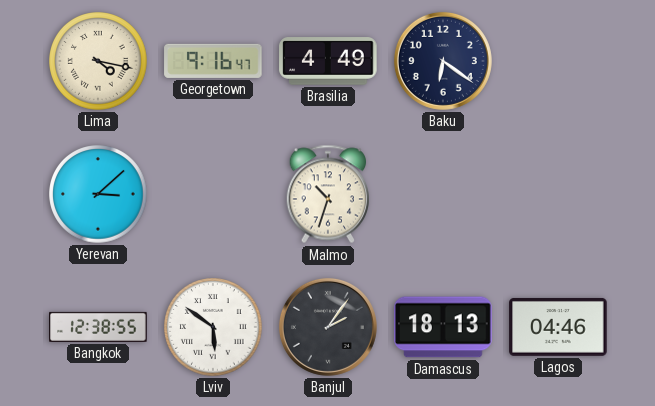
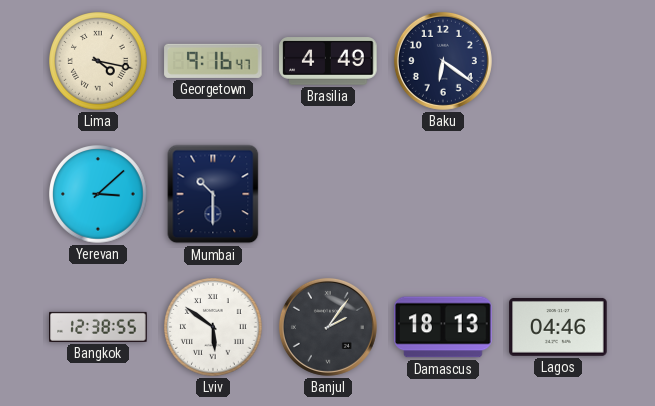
Mumbai: none -> 10:30 (213, 194)
Malmo: 10:33 -> none (327, 194)
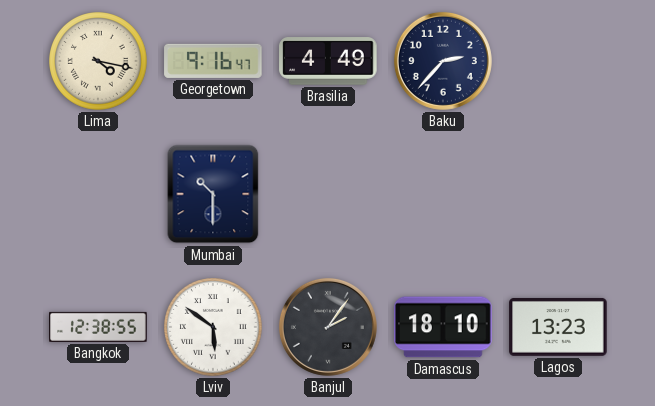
Baku: 6:21 -> 2:37 (443, 61)
Yerevan: 3:08 -> none (98, 194)
Damascus: 18:13 -> 18:10 (443, 327)
Lagos: 04:46 -> 13:23 (558, 327)
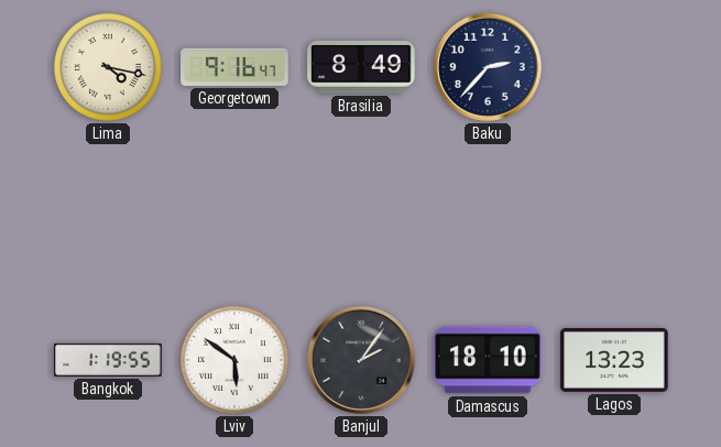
Brasilia: 4:49 -> 8:49 (361, 67)
Mumbai: 10:30 -> none (213, 194)
Bangkok: 12:38 -> 1:19 (108, 360)
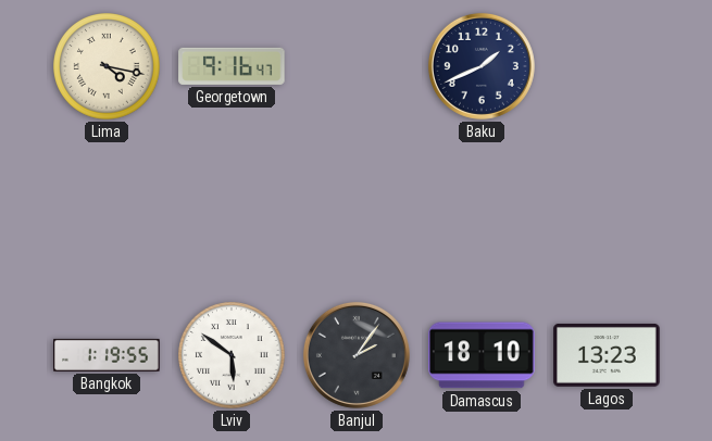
Brasilia: 8:49 -> none (361, 67)
Baku: 2:37 -> 1:41 (482, 66)
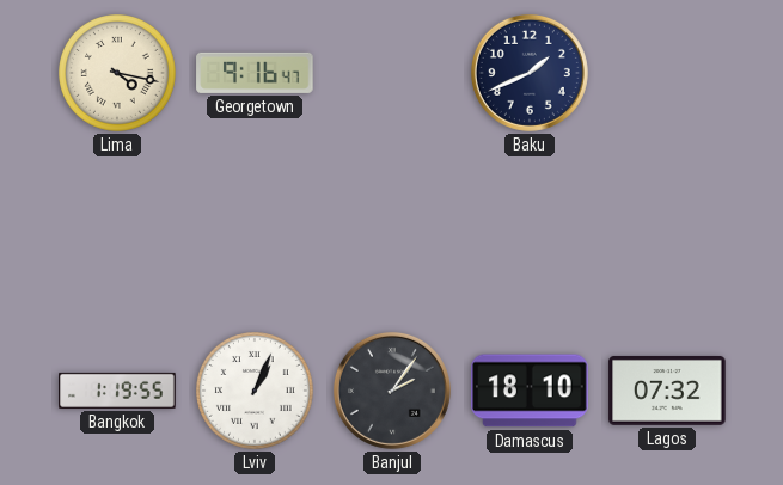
Lviv: 5:51 -> 1:04 (255, 391)
Lagos: 13:23 -> 07:32 (667, 391)
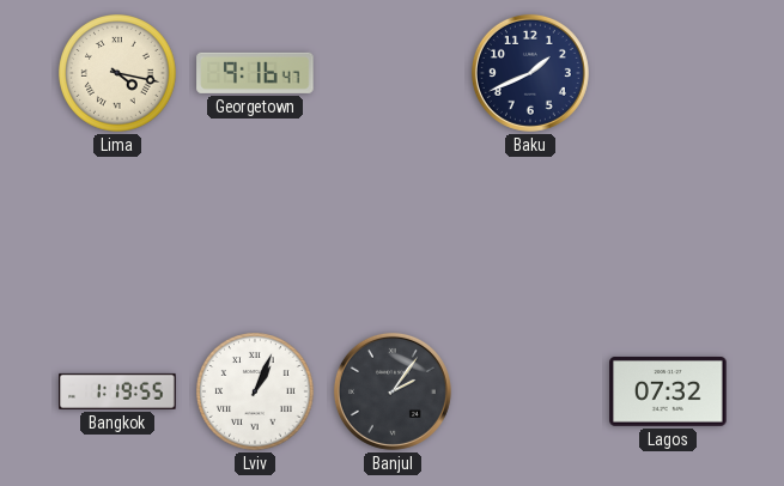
Damascus: 18:10 -> none (530, 391)
